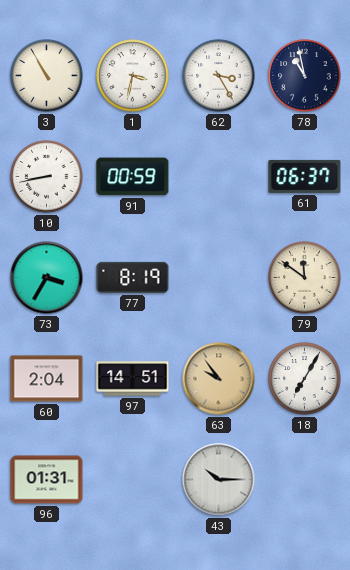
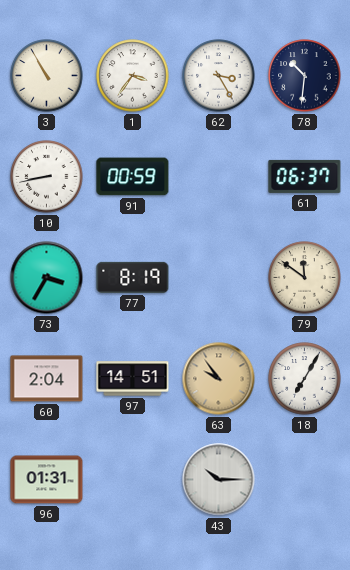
1: 3:32 -> 3:36 (133, 76)
78: 10:58 -> 10:31 (305, 76)
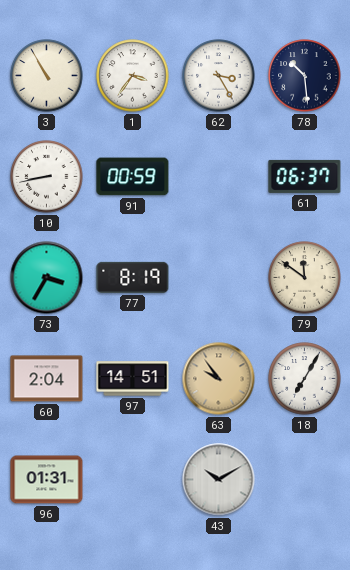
78: 10:31 -> 10:29 (305, 76)
43: 10:15 -> 10:10 (219, 480)
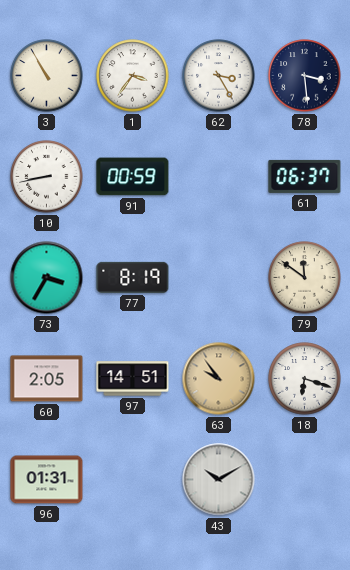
78: 10:29 -> 3:29 (305, 76)
60: 2:04 -> 2:05 (47, 379)
18: 7:05 -> 6:18 (305, 379)
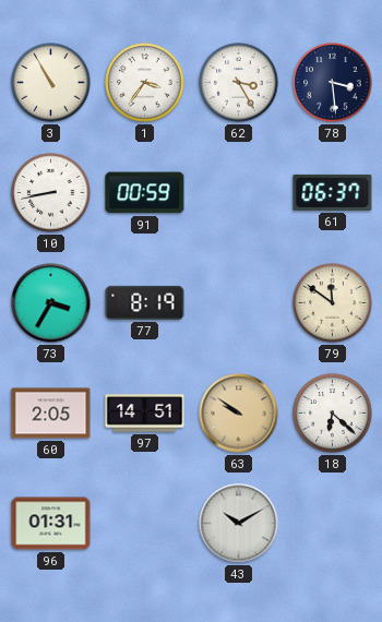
63: 9:54 -> 9:51 (239, 414)
18: 6:18 -> 6:22 (333, 414)
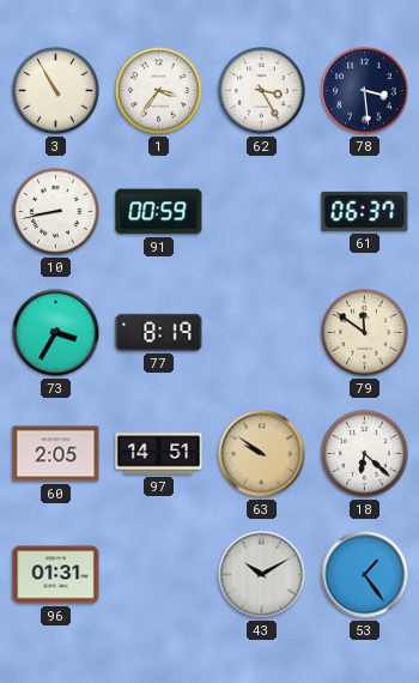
53: none -> 1:24 (365, 575)
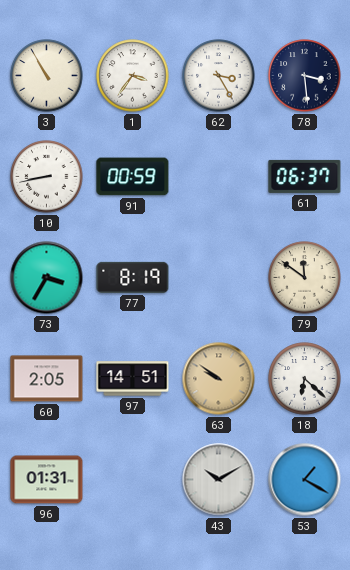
53: 1:24 -> 1:20 (305, 480)
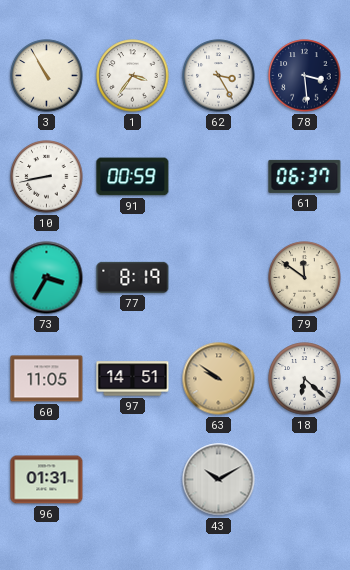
60: 2:05 -> 11:05 (47, 379)
53: 1:20 -> none (305, 480)
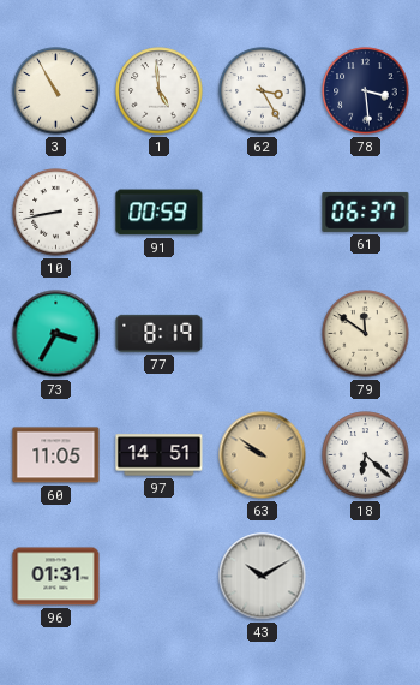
1: 3:36 -> 4:59 (160, 91)
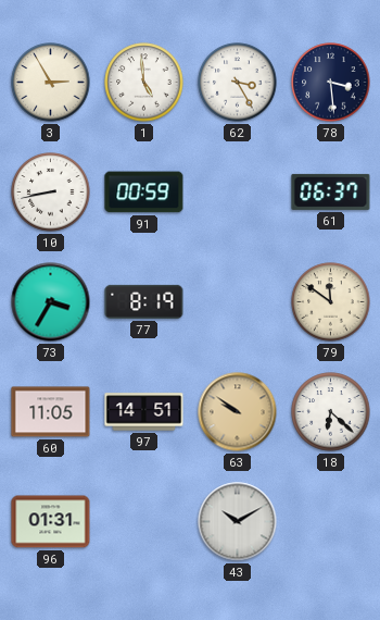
3: 10:55 -> 2:55 (51, 83)
